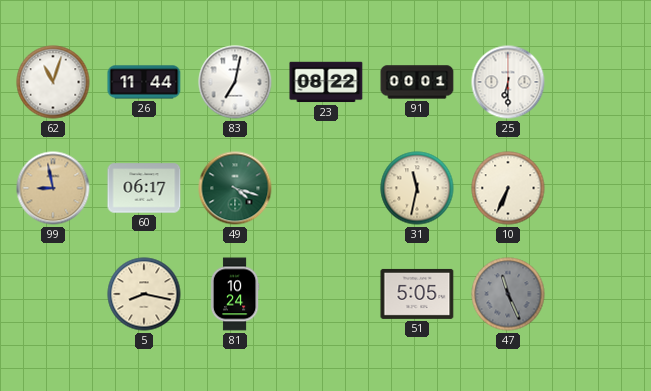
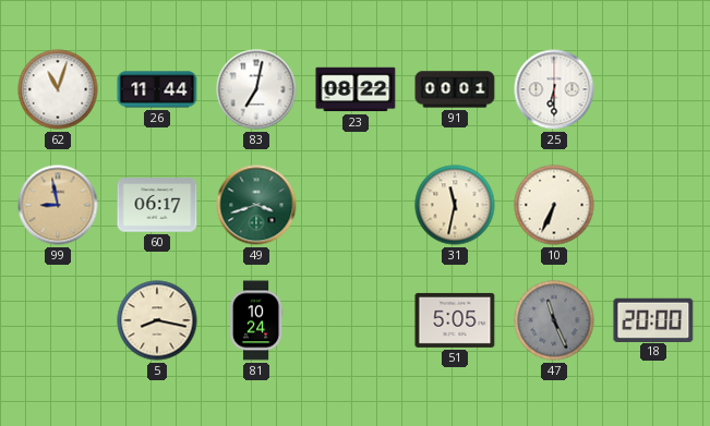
49: 4:18 -> 3:42 (256, 205)
18: none -> 20:00 (653, 319)
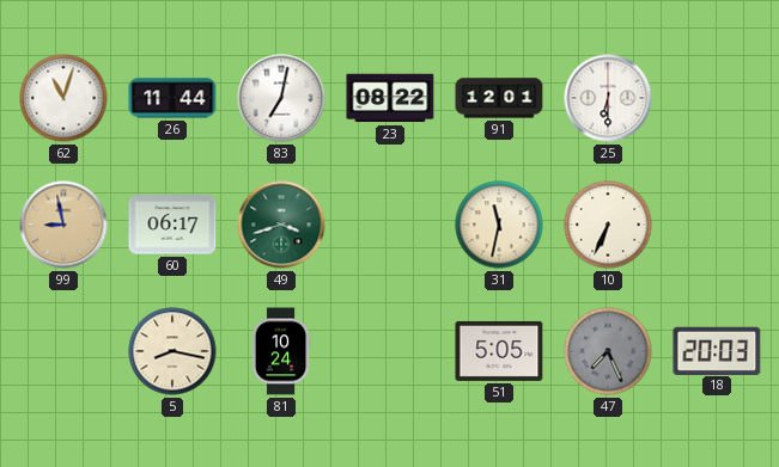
91: 00:01 -> 12:01 (499, 98)
47: 11:26 -> 7:26 (608, 351)
18: 20:00 -> 20:03 (717, 350)
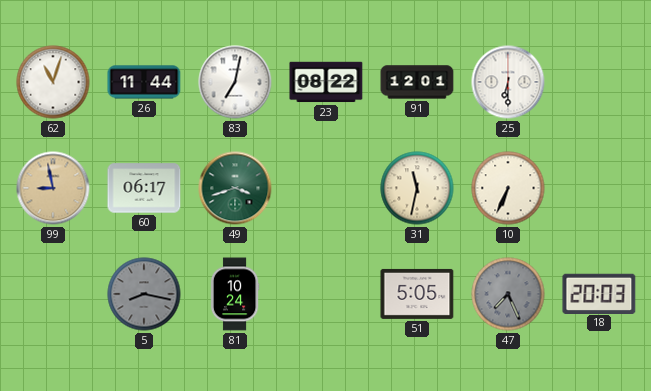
5 dial: cream -> grey (144, 294)
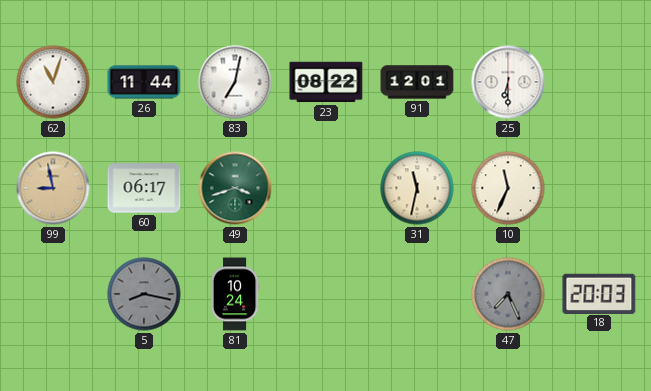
10: 6:34 -> 11:34 (508, 188)
51: 5:05 -> none (417, 294)
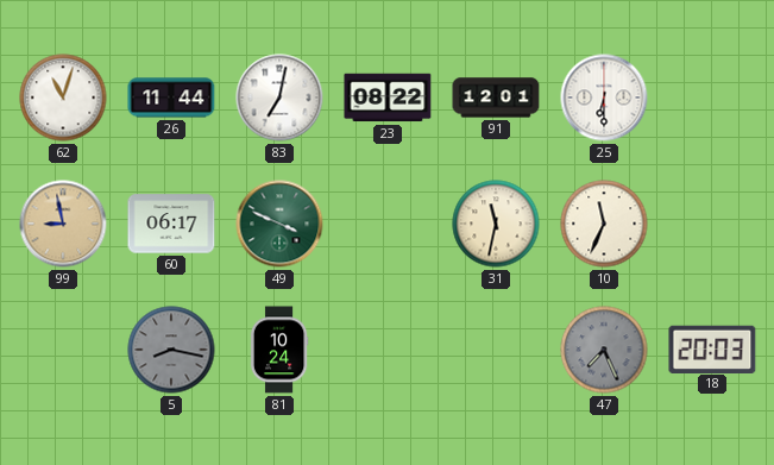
49: 3:42 -> 3:49 (279, 224)
